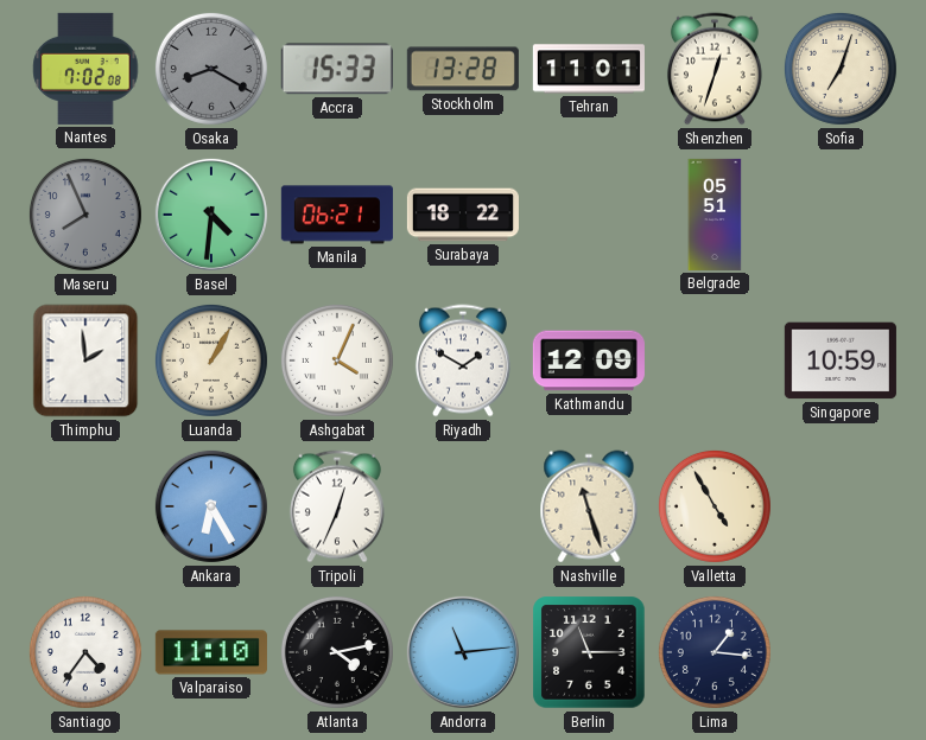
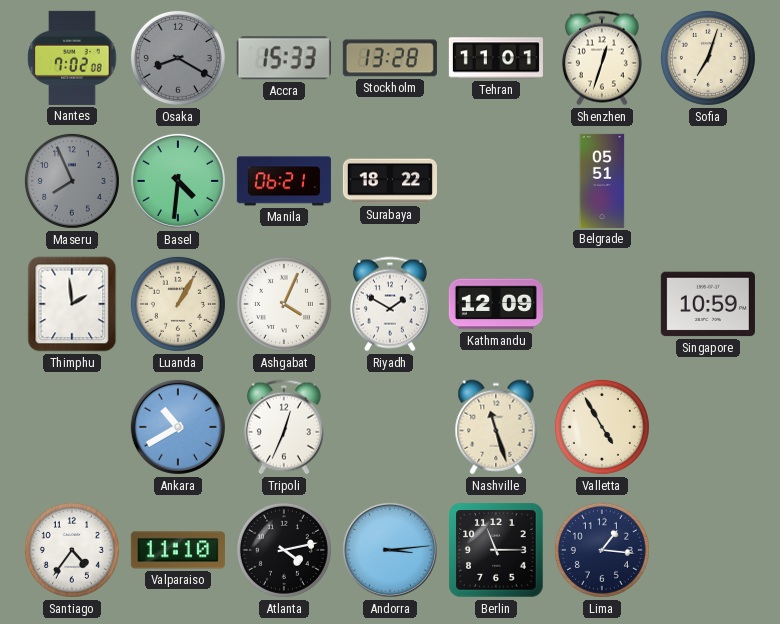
Ankara: 6:25 -> 10:40 (178, 427)
Andorra: 11:14 -> 3:14 (390, 550)
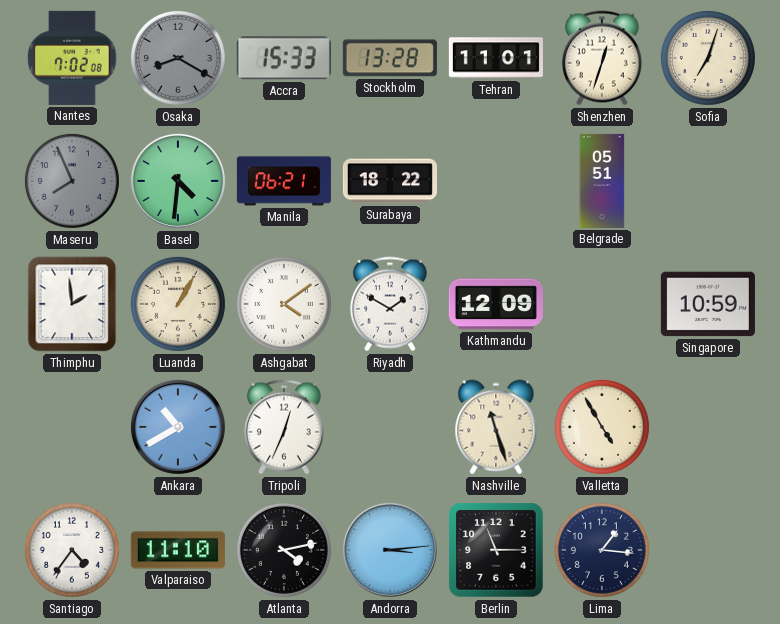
Ashgabat: 4:04 -> 4:09 (284, 304)
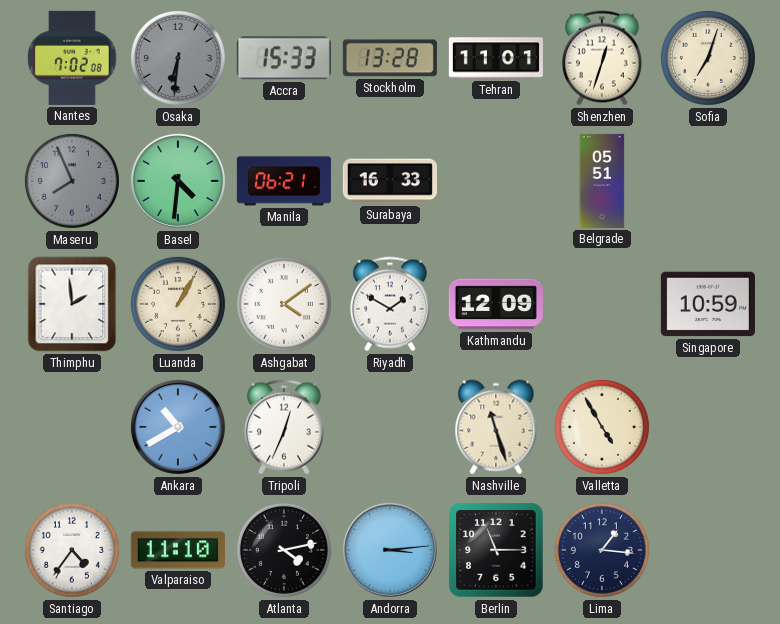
Osaka: 8:20 -> 6:31 (178, 58)
Surabaya: 18:22 -> 16:33 (390, 181)
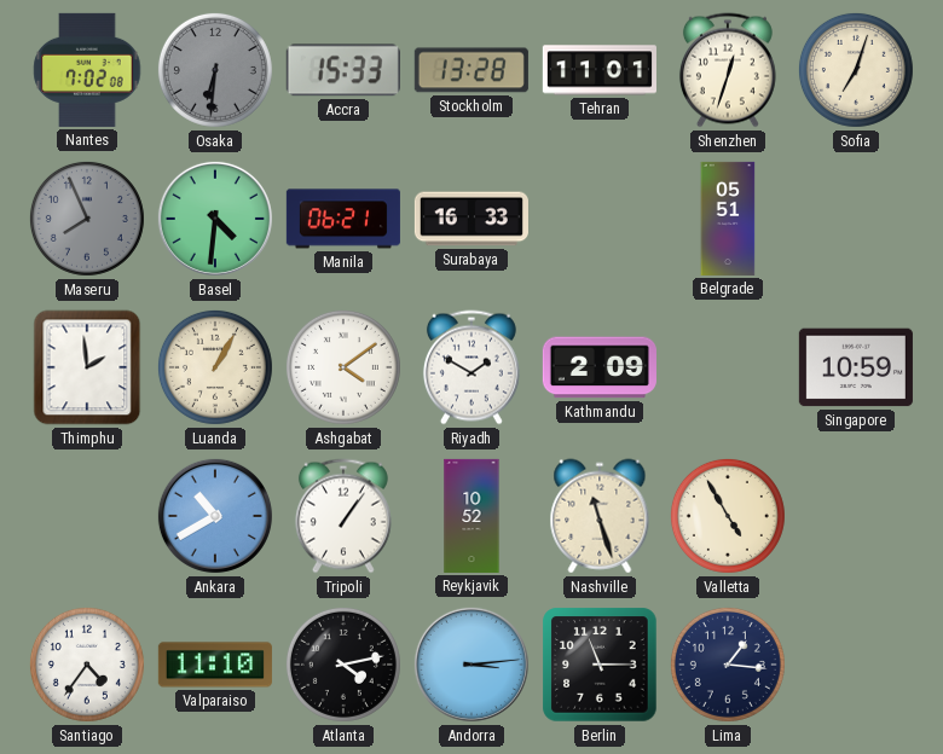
Kathmandu: 12:09 -> 2:09 (600, 367)
Tripoli: 12:34 -> 1:06 (343, 516)
Reykjavik: none -> 10:52 (471, 516)
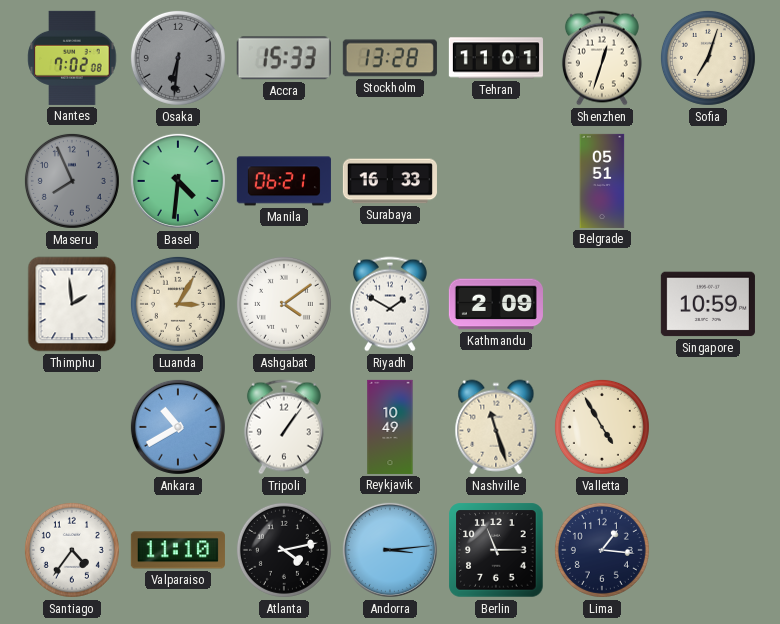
Luanda: 1:05 -> 3:05 (178, 304)
Reykjavik: 10:52 -> 10:49 (390, 427)
